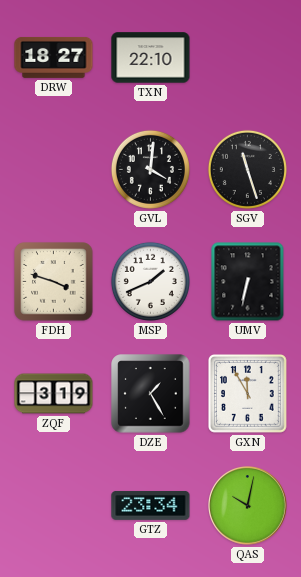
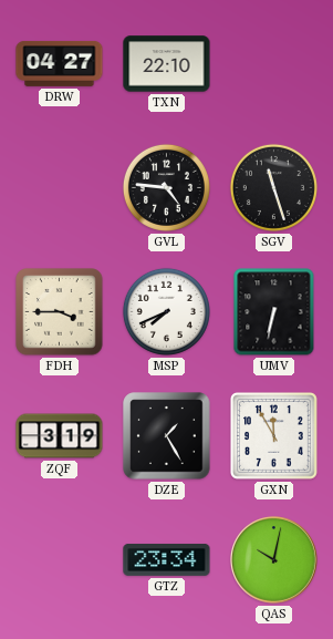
DRW: 18:27 -> 04:27 (60, 63)
GVL: 4:01 -> 4:46 (166, 187)
FDH: 3:48 -> 3:45 (60, 312)
MSP: 1:41 -> 7:41 (166, 311)
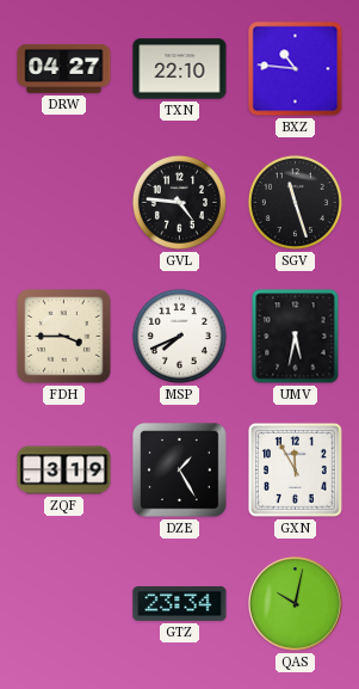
BXZ: none -> 10:46 (296, 69)
UMV: 6:32 -> 5:32 (296, 337)
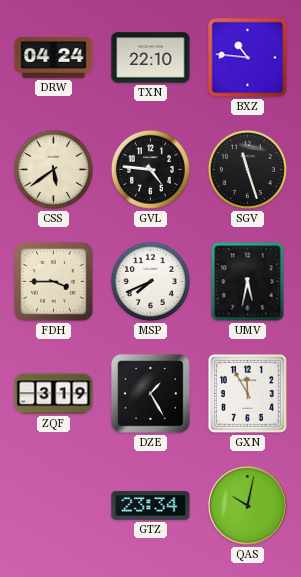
DRW: 04:27 -> 04:24 (54, 57)
CSS: none -> 5:39 (53, 169)
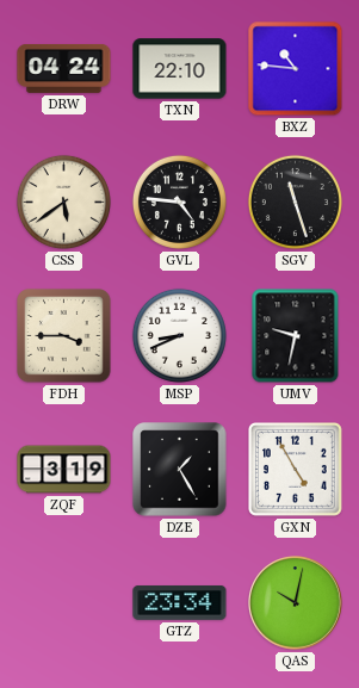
MSP: 7:41 -> 8:41 (179, 335)
UMV: 5:32 -> 9:32 (296, 336)
GXN: 11:55 -> 4:55 (296, 470)
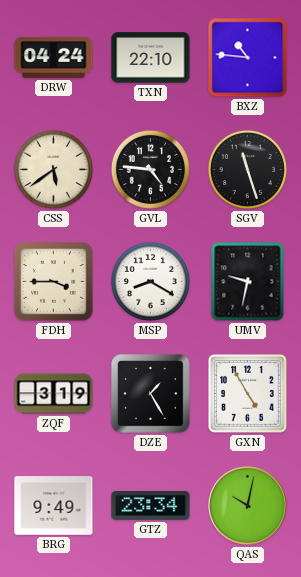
MSP: 8:41 -> 8:20 (150, 281)
BRG: none -> 9:49 (54, 506)
